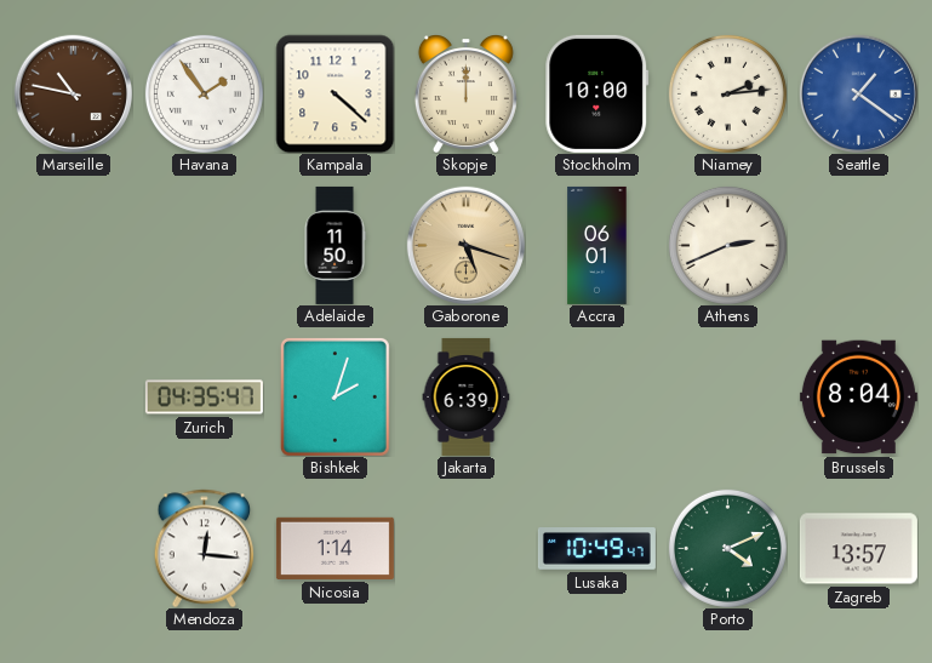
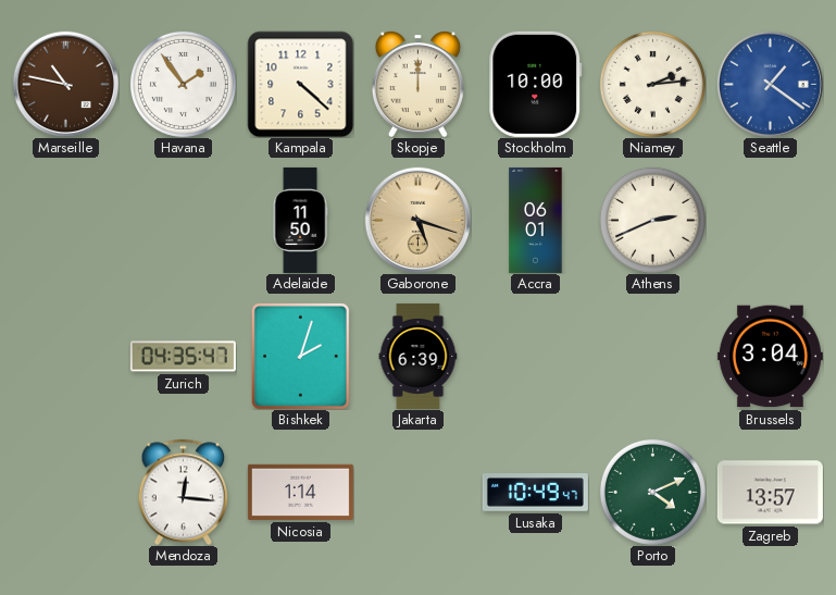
Brussels: 8:04 -> 3:04 (770, 357)
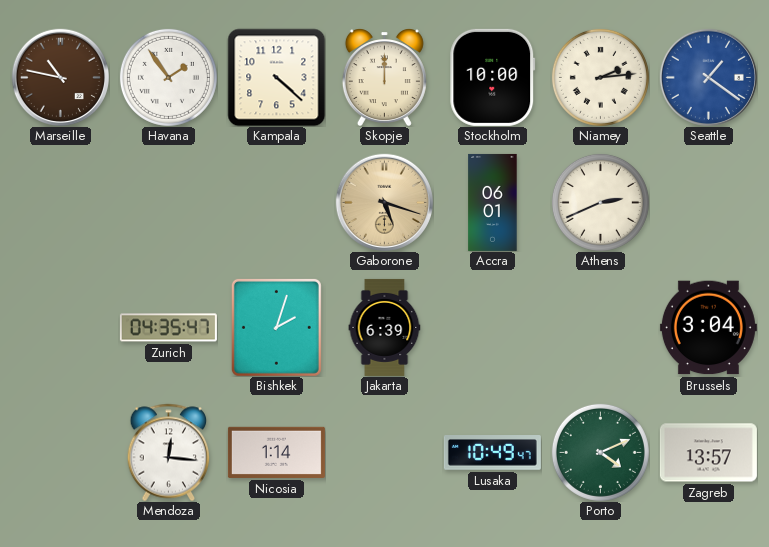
Adelaide: 11:50 -> none (300, 220)
